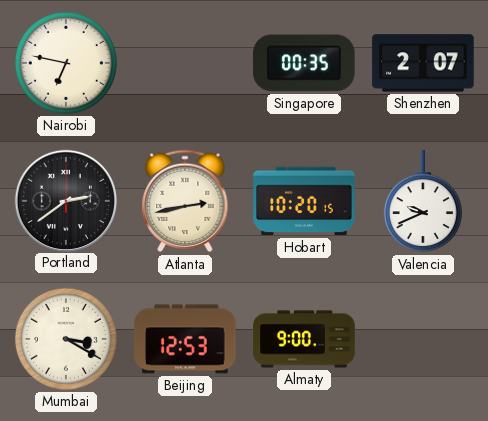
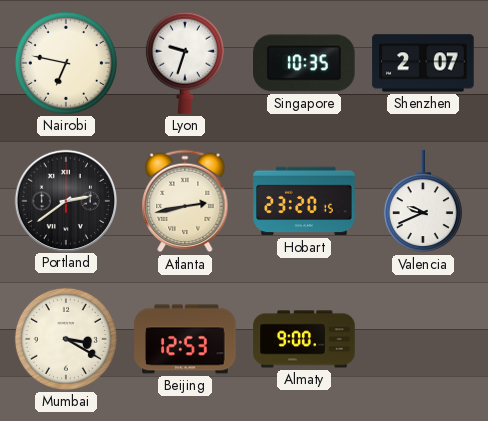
Lyon: none -> 9:33 (185, 63)
Singapore: 00:35 -> 10:35 (304, 63)
Hobart: 10:20 -> 23:20 (304, 201)
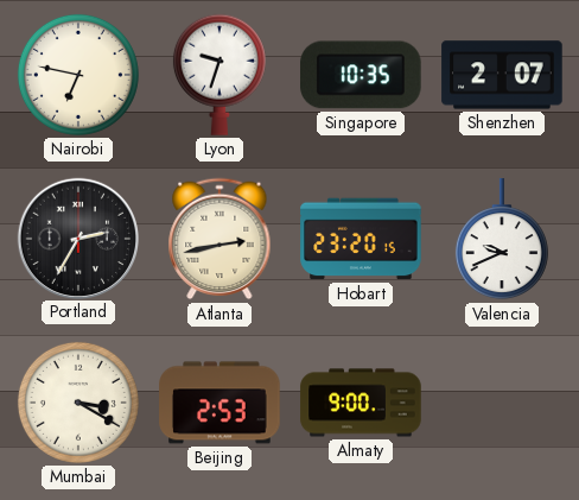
Portland: 2:39 -> 2:35 (77, 238)
Beijing: 12:53 -> 2:53 (219, 403)
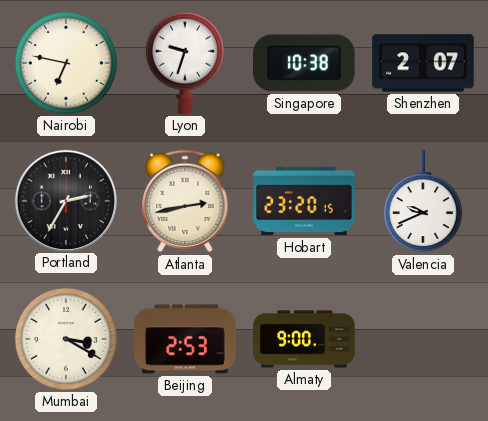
Singapore: 10:35 -> 10:38 (304, 63)
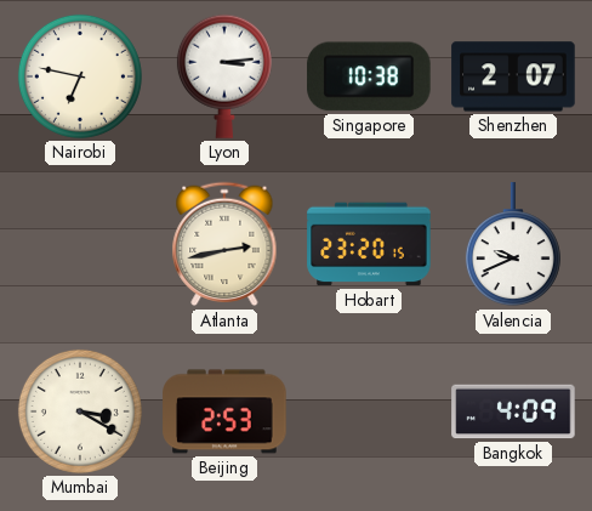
Lyon: 9:33 -> 3:14 (224, 76)
Portland: 2:35 -> none (65, 200)
Almaty: 9:00 -> none (304, 339)
Bangkok: none -> 4:09 (513, 411)
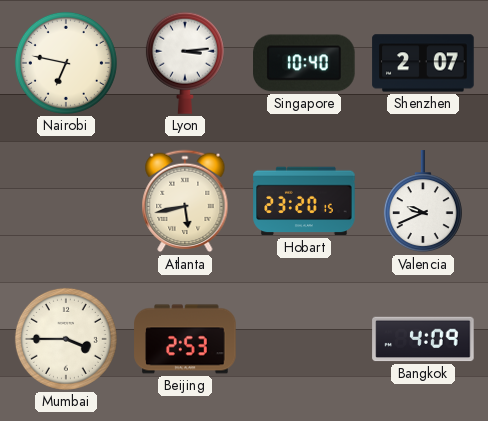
Singapore: 10:38 -> 10:40 (304, 63)
Atlanta: 2:43 -> 5:43 (185, 201)
Mumbai: 3:20 -> 3:45 (66, 339)
